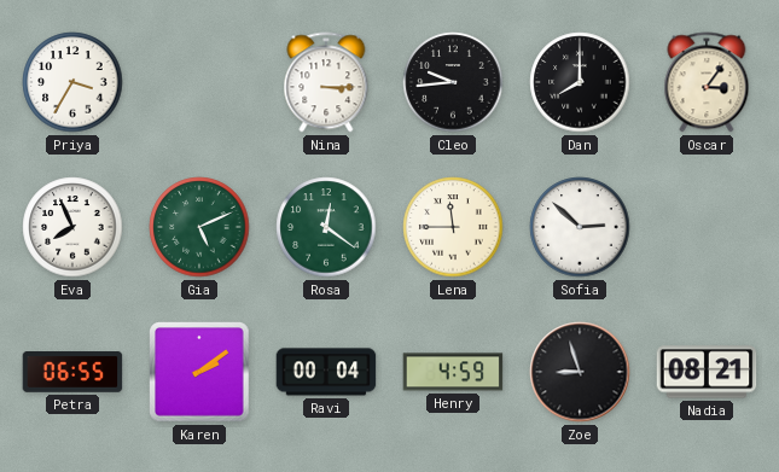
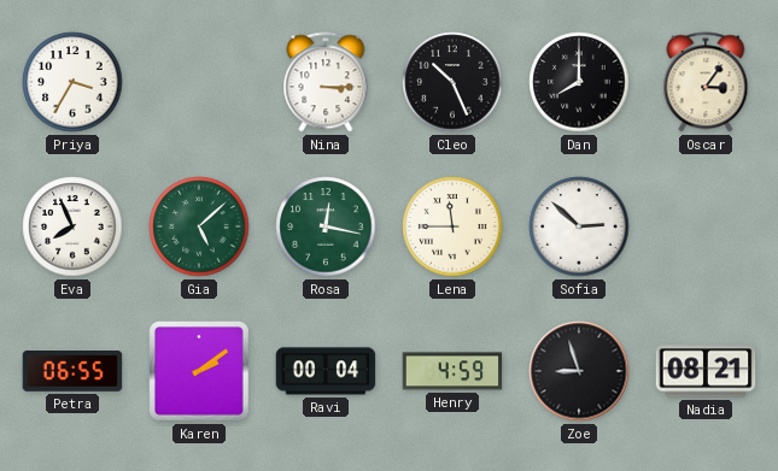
Cleo: 9:44 -> 10:26 (452, 82)
Gia: 5:11 -> 5:08 (199, 226)
Rosa: 12:21 -> 12:17 (326, 226)
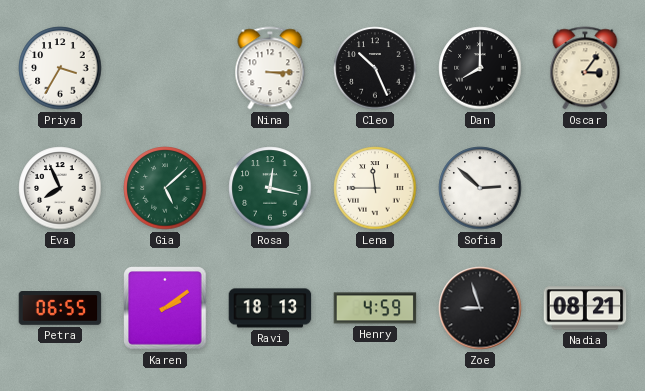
Ravi: 00:04 -> 18:13 (270, 308)
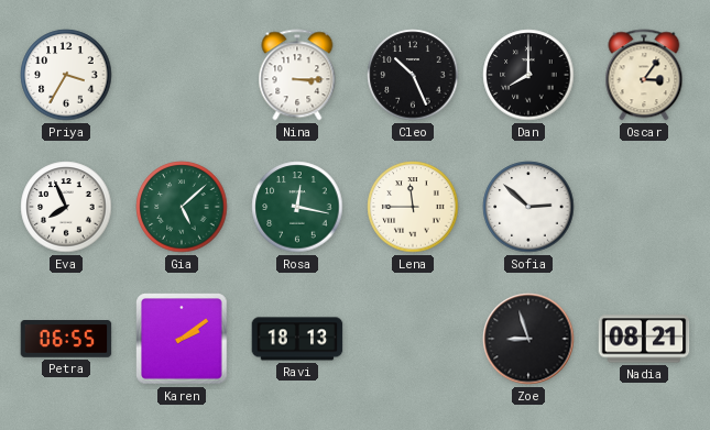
Henry: 4:59 -> none (375, 308)
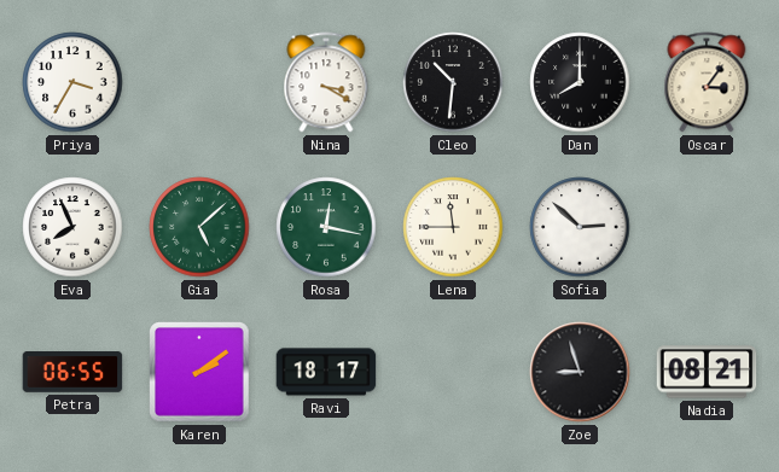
Nina: 3:15 -> 3:20 (326, 82)
Cleo: 10:26 -> 10:31 (453, 82)
Ravi: 18:13 -> 18:17 (326, 372)
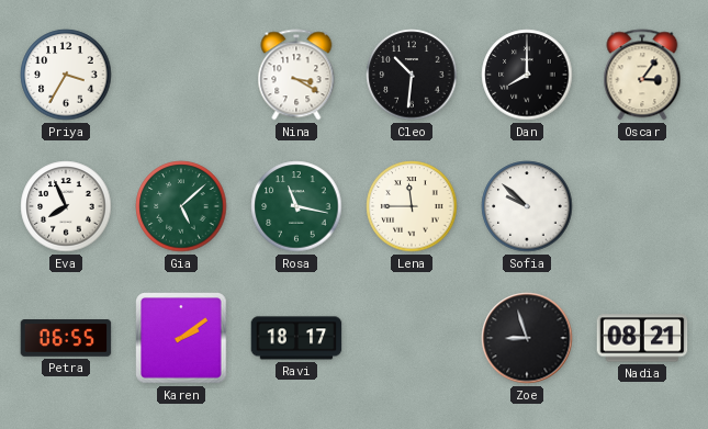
Rosa: 12:17 -> 11:17 (296, 206)
Sofia: 2:52 -> 9:52 (527, 206)
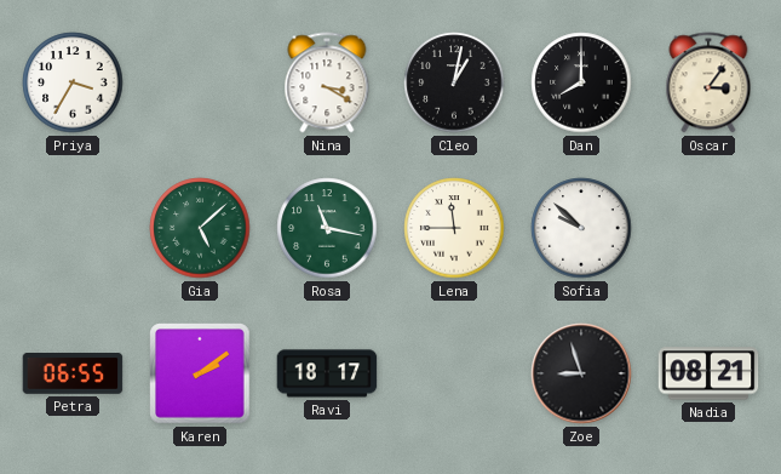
Cleo: 10:31 -> 1:02 (454, 82)
Eva: 7:56 -> none (66, 206)
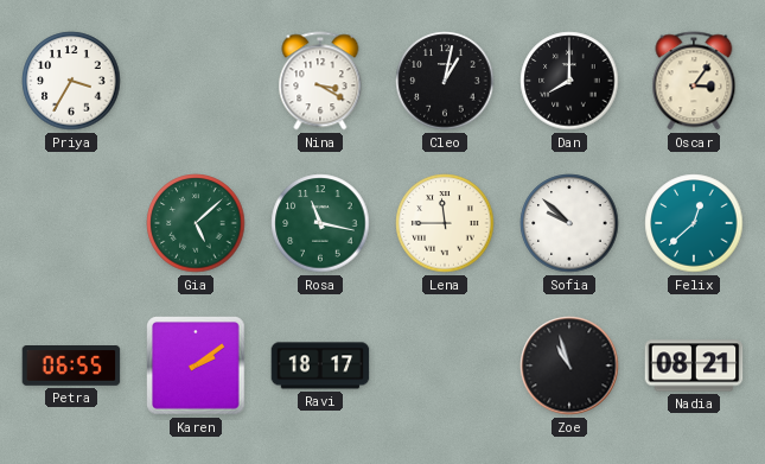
Felix: none -> 12:38 (694, 223)
Zoe: 8:57 -> 10:57 (569, 366)
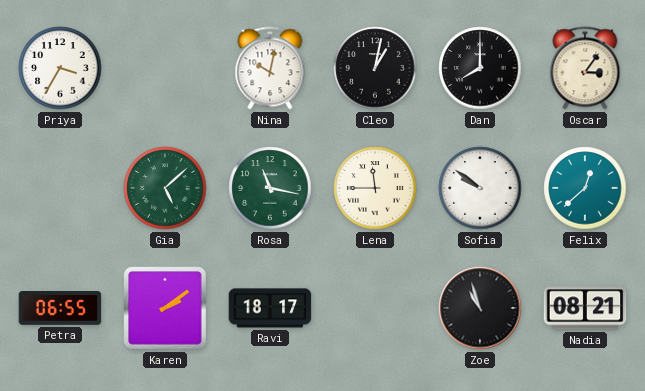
Nina: 3:20 -> 10:02 (270, 68)
Sofia: 9:52 -> 9:51 (480, 188)
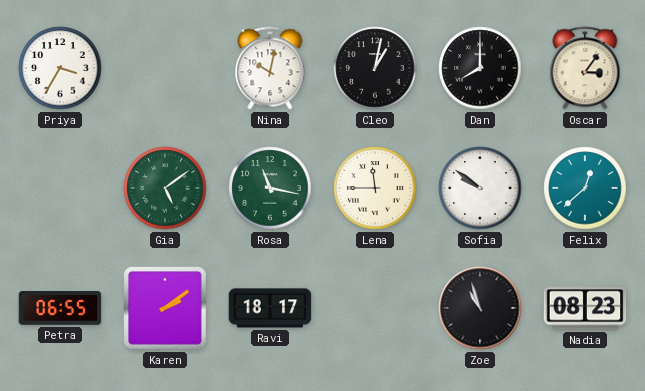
Gia: 5:08 -> 5:09 (165, 188)
Nadia: 08:21 -> 08:23 (585, 308)
